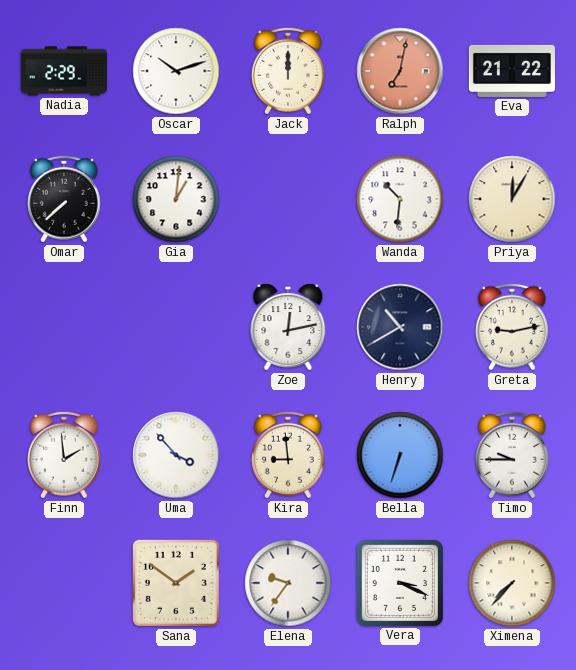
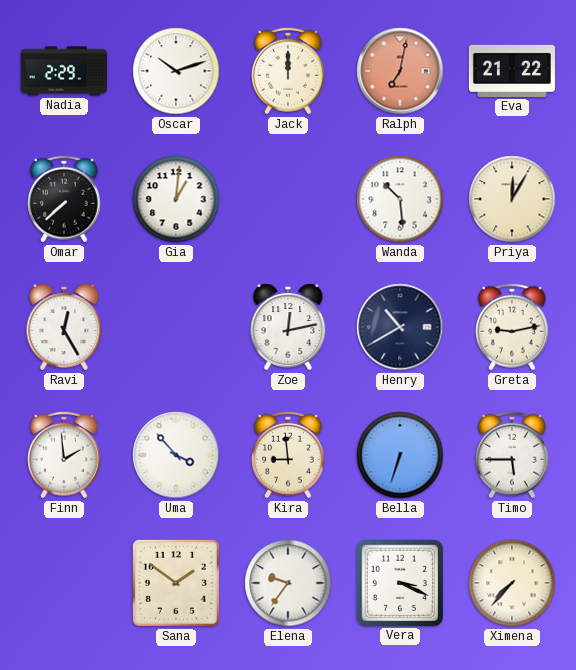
Wanda: 10:31 -> 10:29 (400, 199)
Ravi: none -> 12:25 (64, 327)
Timo: 9:45 -> 5:45 (513, 455)
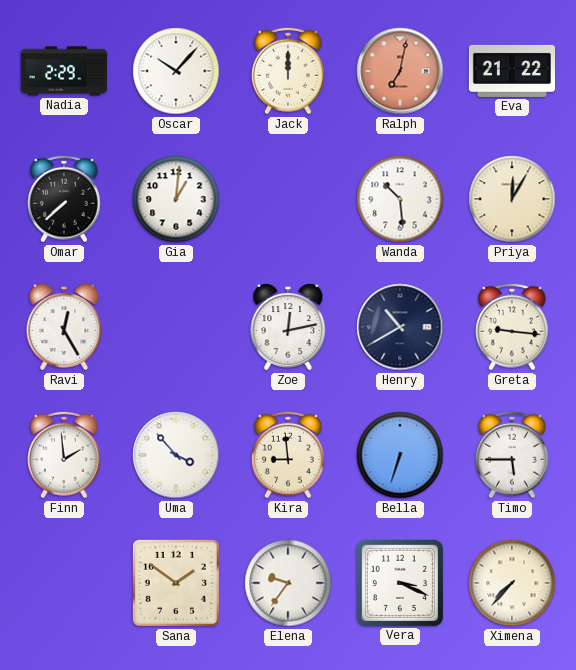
Oscar: 10:12 -> 10:07 (176, 71)
Greta: 9:13 -> 9:16 (513, 327)
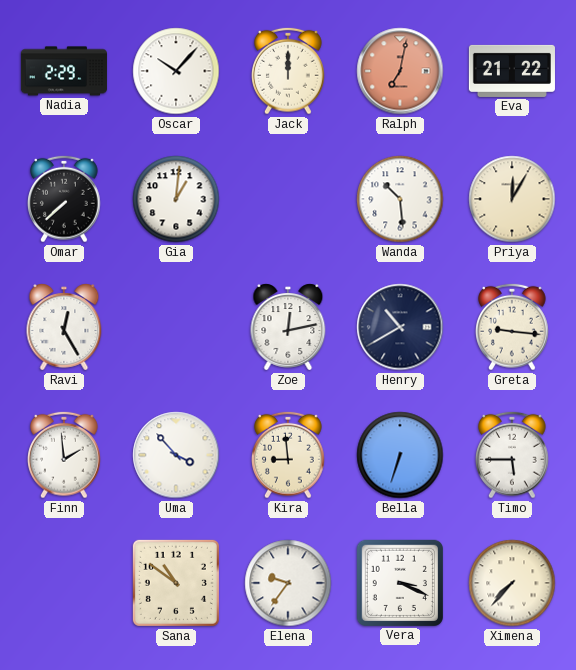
Sana: 1:51 -> 10:51 (176, 583)
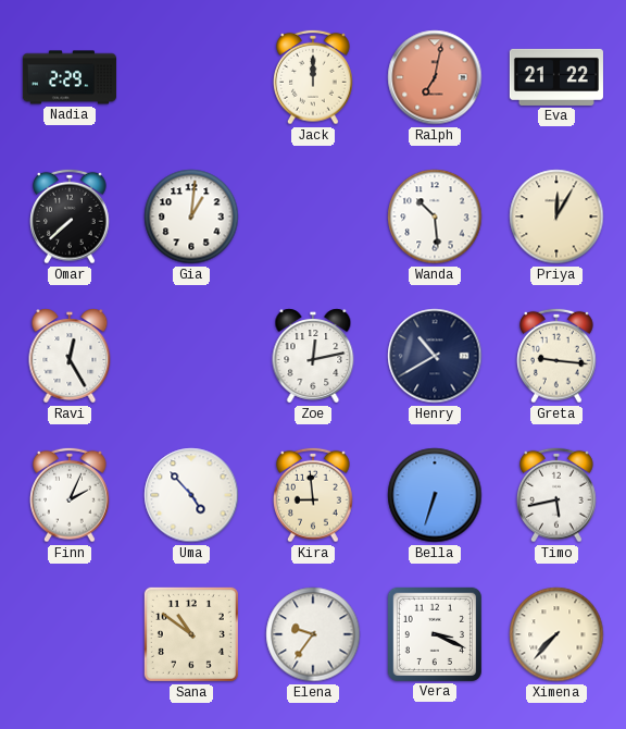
Oscar: 10:07 -> none (176, 71)
Finn: 1:59 -> 2:04 (71, 495)
Uma: 3:53 -> 4:53 (191, 495)
Timo: 5:45 -> 5:43 (558, 495)
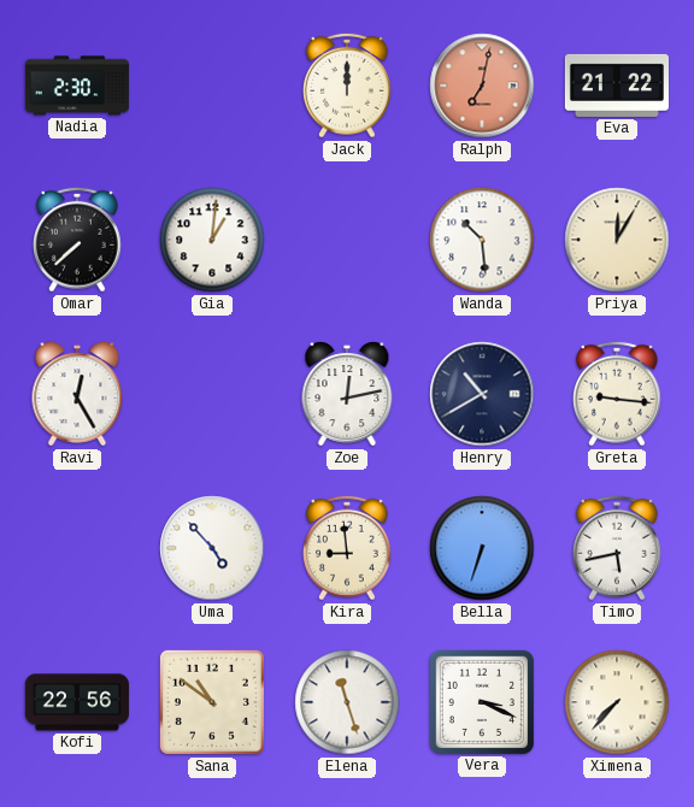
Nadia: 2:29 -> 2:30 (77, 86)
Finn: 2:04 -> none (71, 495)
Kofi: none -> 22:56 (77, 702)
Elena: 9:36 -> 11:27 (347, 702)
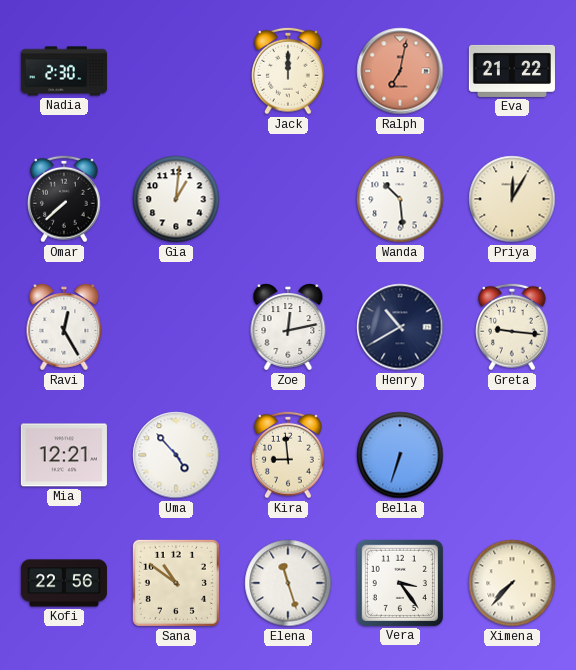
Mia: none -> 12:21 (64, 455)
Timo: 5:43 -> none (618, 548)
Vera: 3:19 -> 3:24 (400, 583)
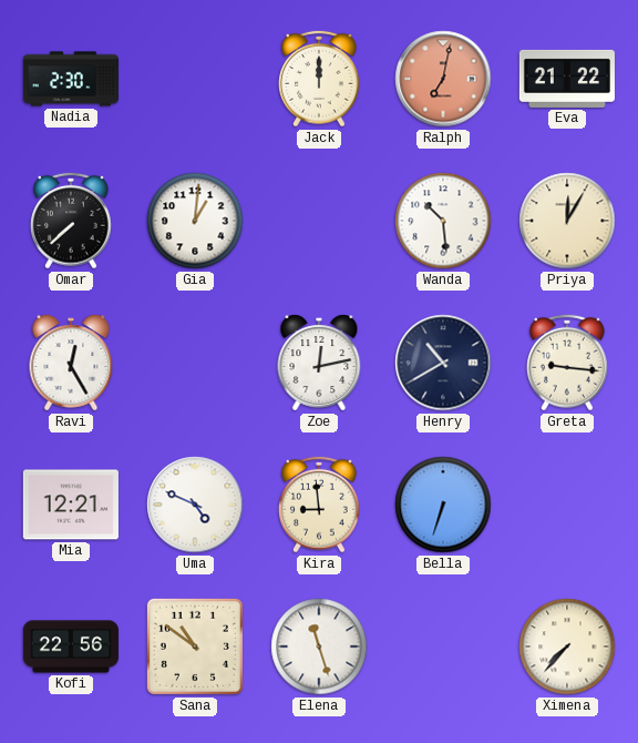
Uma: 4:53 -> 4:49 (195, 505)
Vera: 3:24 -> none (400, 583)
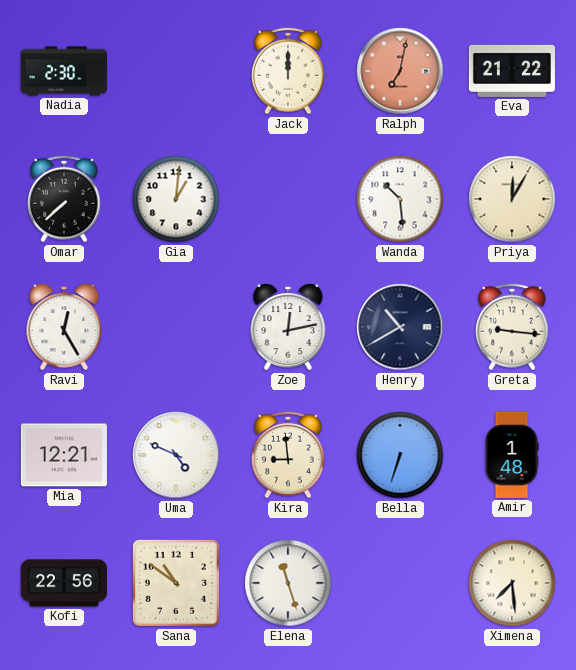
Amir: none -> 1:48 (512, 455)
Ximena: 7:37 -> 7:29 (512, 583)
